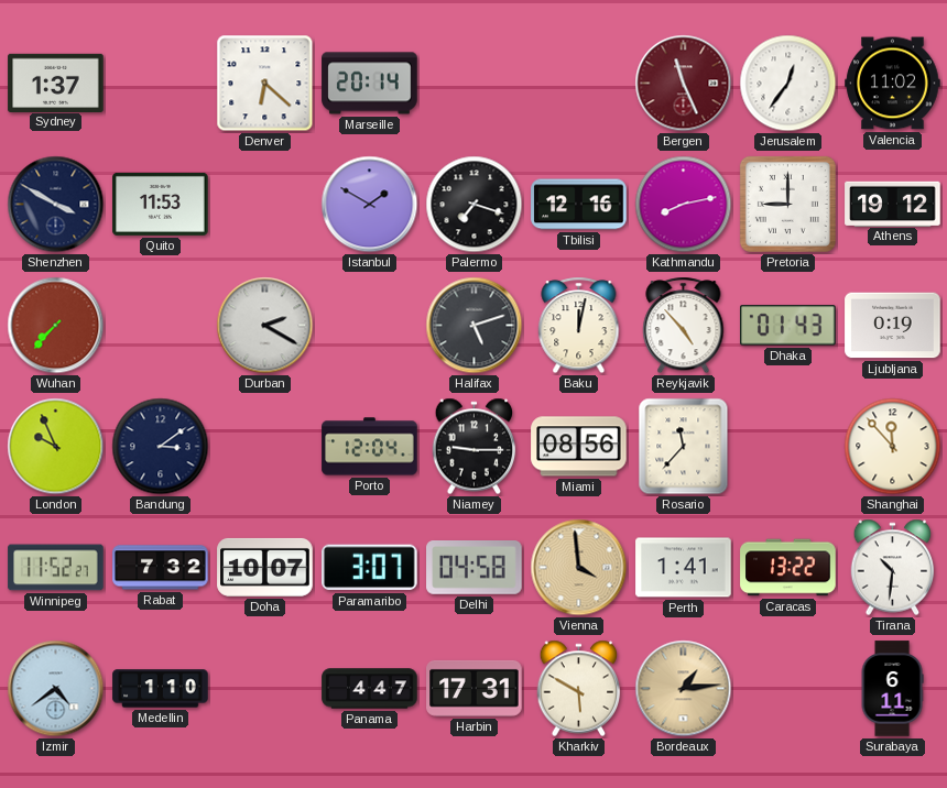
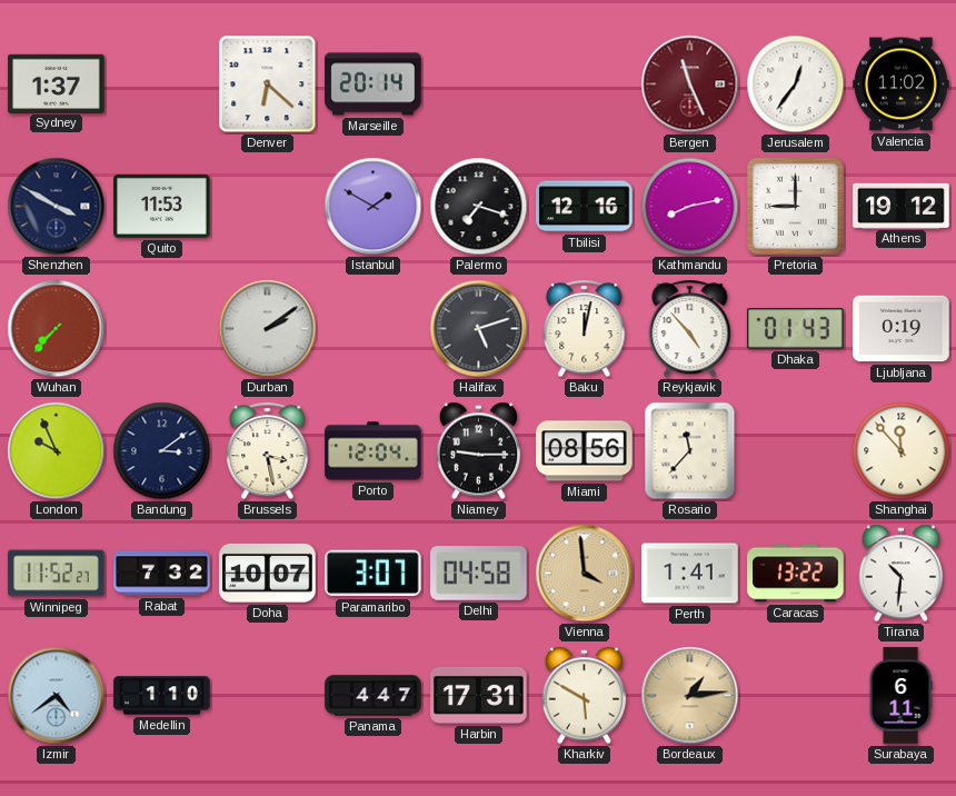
Durban: 2:20 -> 2:09 (268, 329)
Brussels: none -> 3:28 (268, 451)
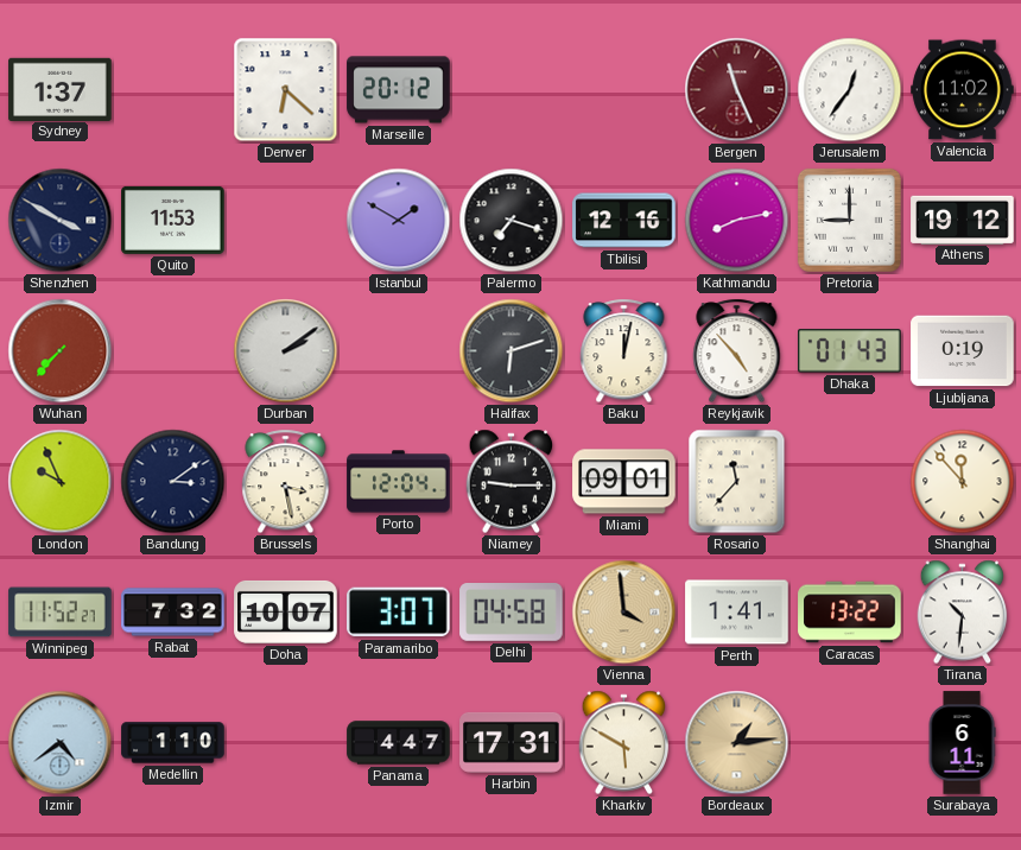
Marseille: 20:14 -> 20:12 (399, 90)
Halifax: 5:12 -> 6:12 (512, 351)
Miami: 08:56 -> 09:01 (624, 482)
